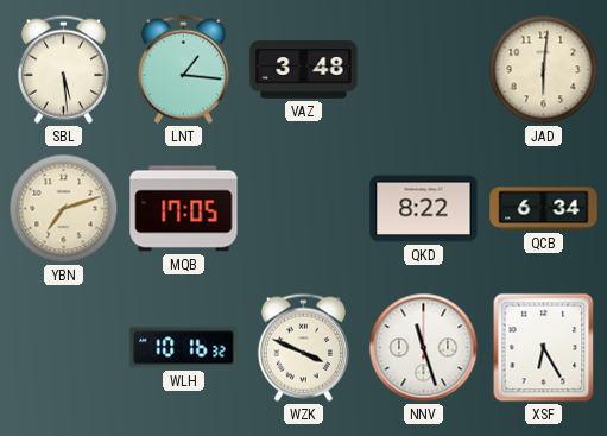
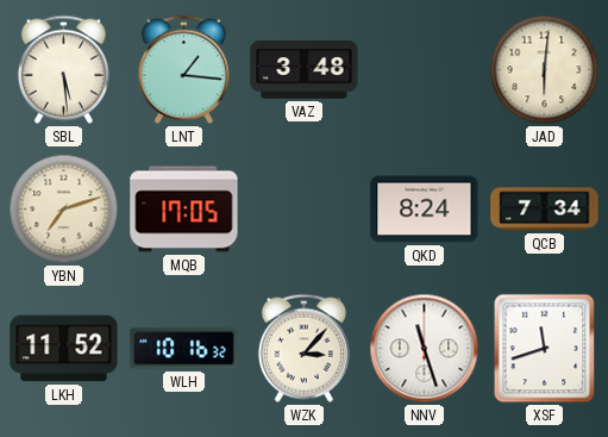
QKD: 8:22 -> 8:24 (425, 210)
QCB: 6:34 -> 7:34 (545, 210)
LKH: none -> 11:52 (64, 349)
WZK: 3:49 -> 3:07 (303, 348)
XSF: 6:25 -> 11:42 (545, 349)
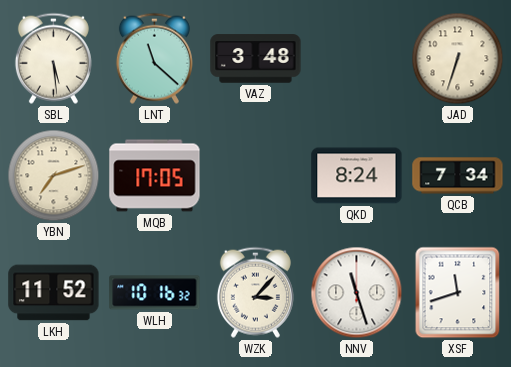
LNT: 1:16 -> 11:22 (154, 58)
JAD: 6:01 -> 6:33 (458, 59)
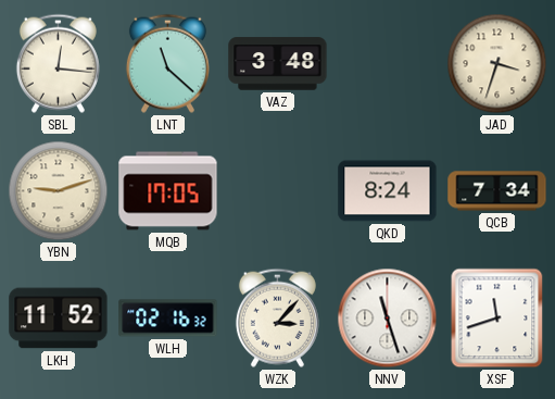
SBL: 5:29 -> 12:16 (58, 63)
JAD: 6:33 -> 3:33 (497, 64)
YBN: 7:12 -> 9:12 (59, 191)
WLH: 10:16 -> 02:16 (168, 319)
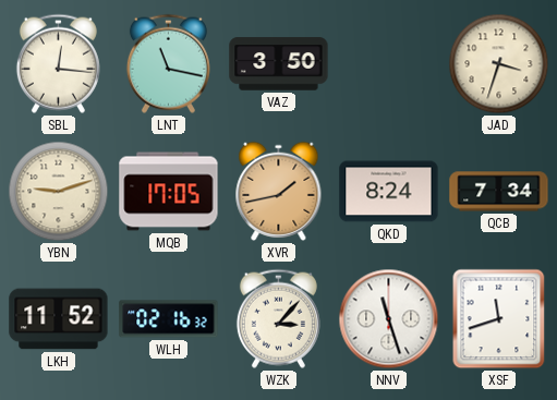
LNT: 11:22 -> 11:17 (168, 63)
VAZ: 3:48 -> 3:50 (279, 64)
XVR: none -> 1:43 (279, 191)
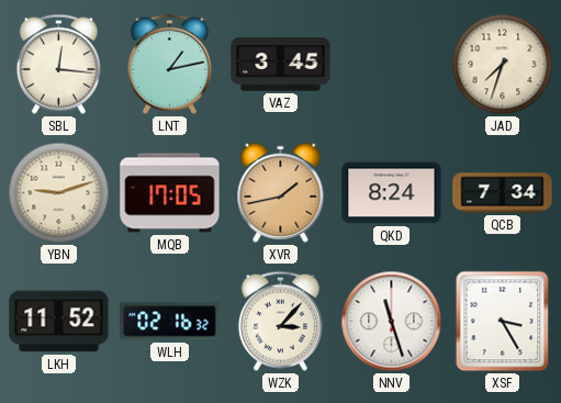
LNT: 11:17 -> 1:13 (169, 64)
VAZ: 3:50 -> 3:45 (281, 65)
JAD: 3:33 -> 7:33 (503, 65)
XSF: 11:42 -> 3:25 (503, 322)
